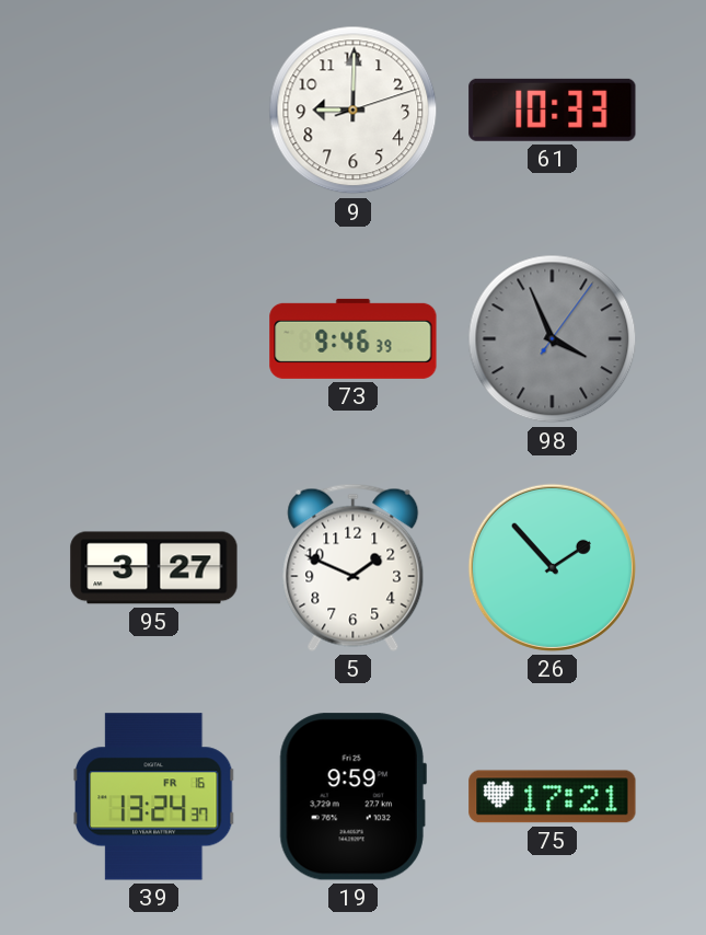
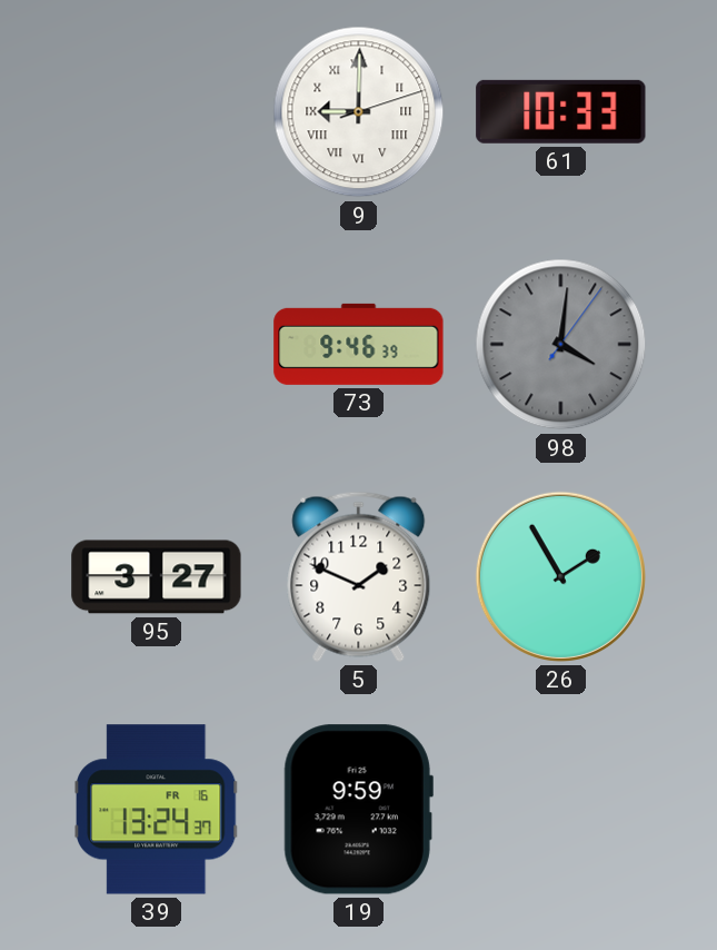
9 numerals: Arabic -> Roman (359, 112)
98: 3:56 -> 4:01 (561, 345)
26: 1:53 -> 1:55 (560, 576)
75: 17:21 -> none (553, 797)
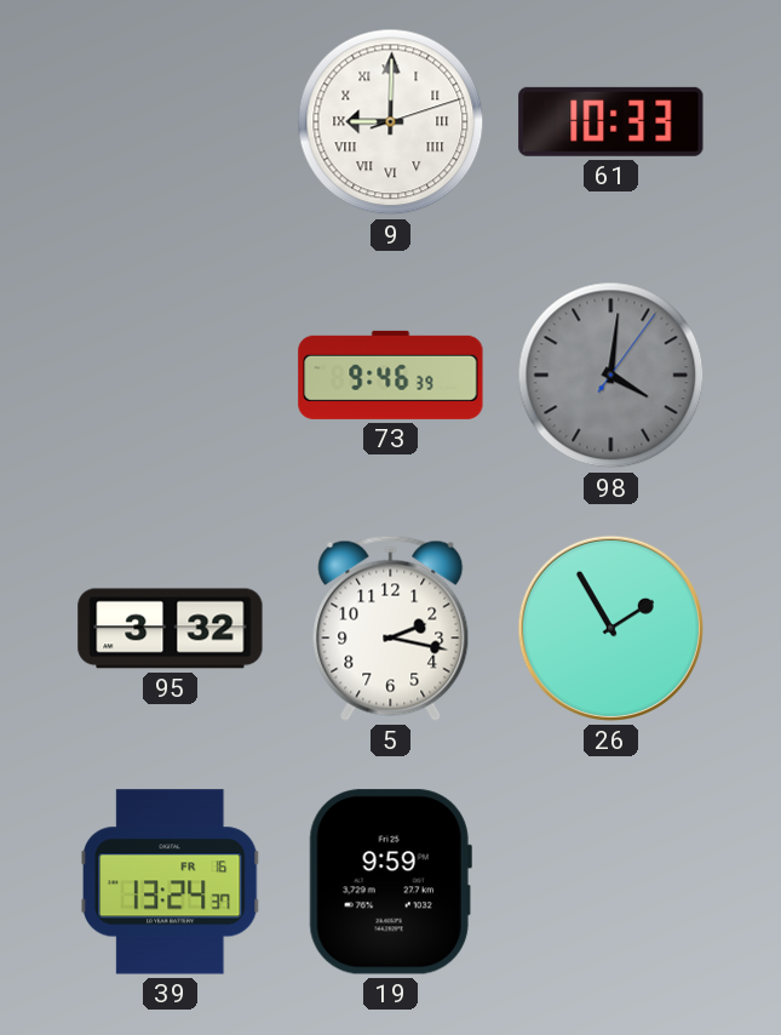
95: 3:27 -> 3:32 (171, 629)
5: 1:49 -> 2:17 (391, 628)
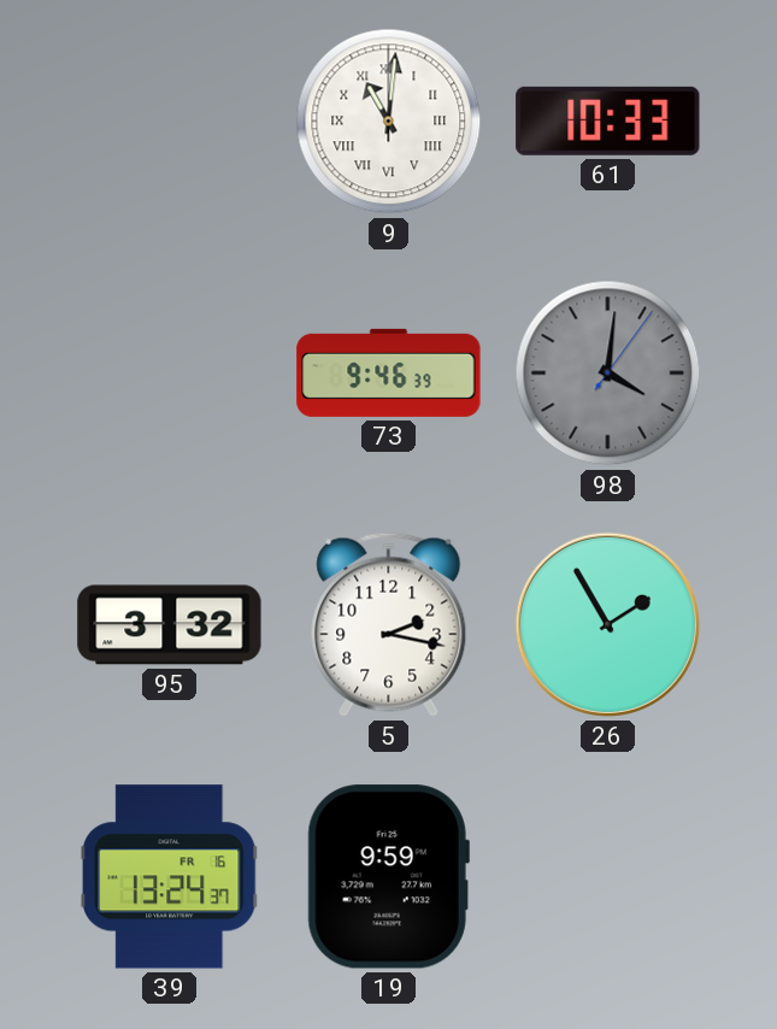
9: 9:00 -> 11:01 (389, 122)
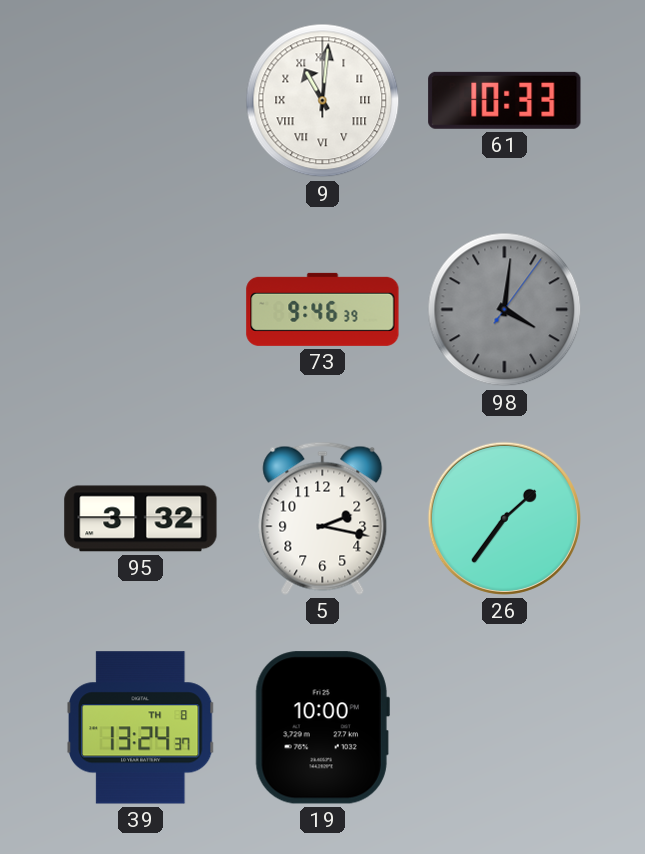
26: 1:55 -> 1:36 (504, 518)
39 date: FR 16 -> TH 8 (141, 728)
19: 9:59 -> 10:00 (322, 728)
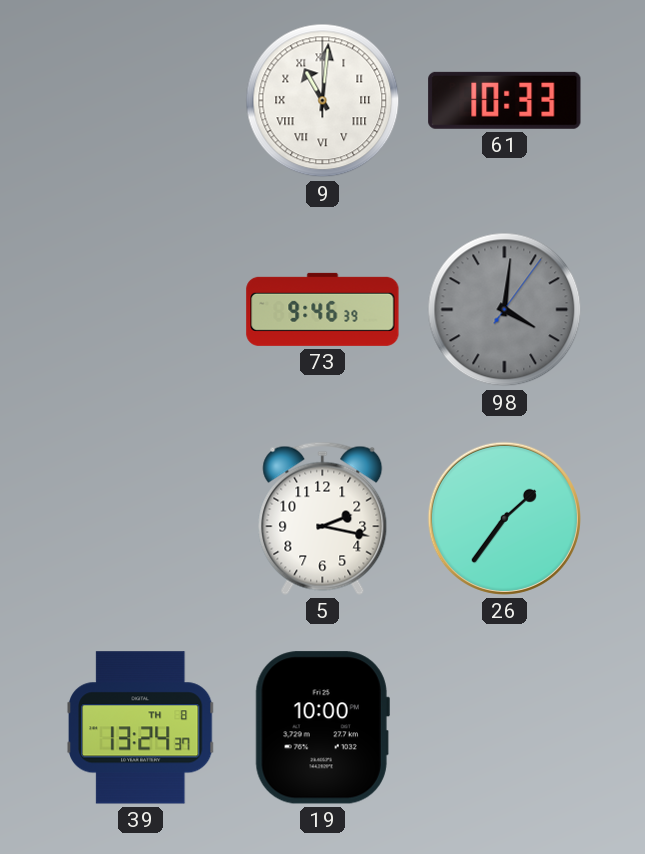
95: 3:32 -> none (141, 519)
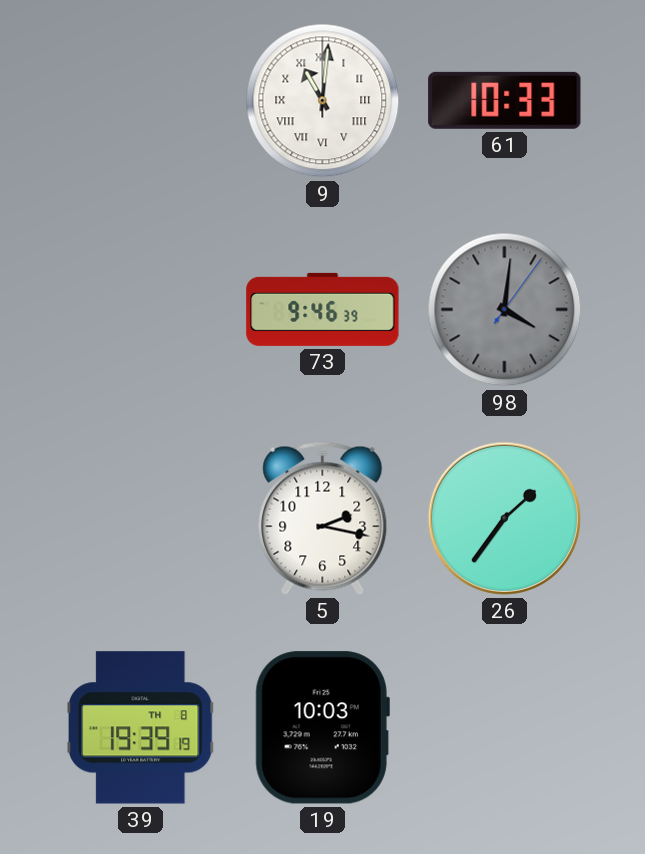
39: 13:24 -> 19:39 (141, 728)
19: 10:00 -> 10:03 (322, 728)
